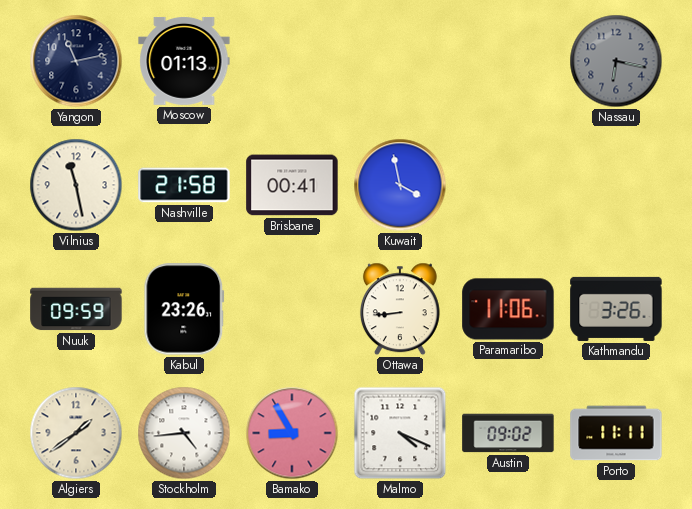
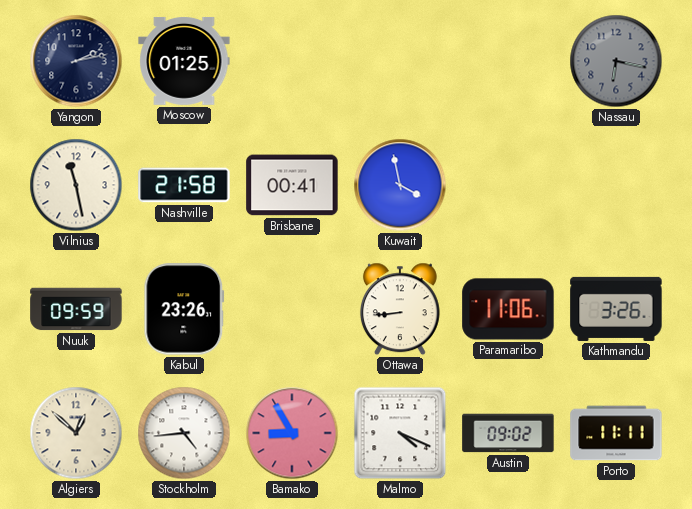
Yangon: 11:13 -> 2:13 (76, 61)
Moscow: 01:13 -> 01:25 (184, 61)
Algiers: 1:39 -> 12:52 (76, 433)
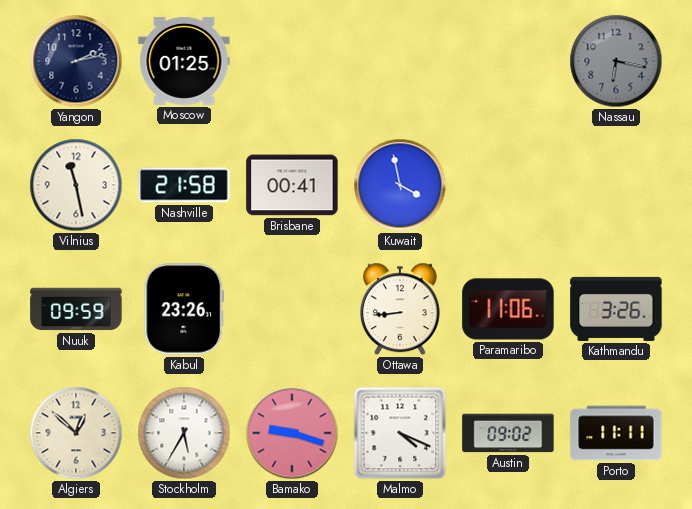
Stockholm: 4:44 -> 5:35 (184, 433)
Bamako: 8:55 -> 9:18 (292, 433)
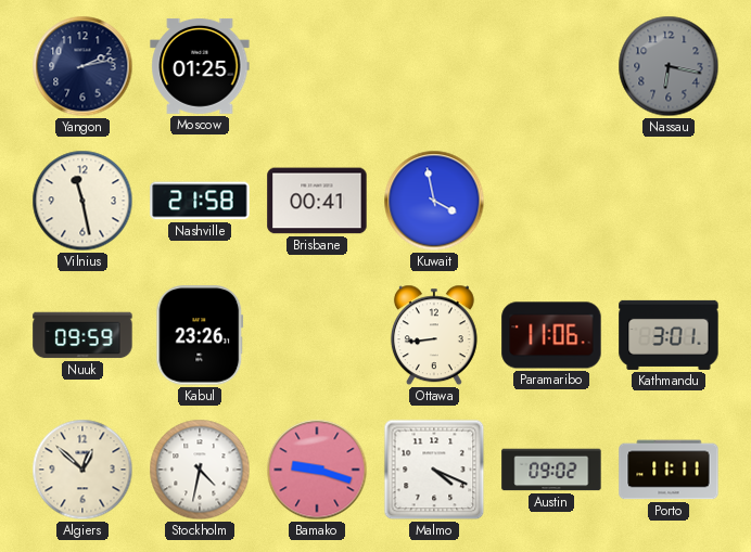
Kathmandu: 3:26 -> 3:01 (669, 335)
Stockholm: 5:35 -> 4:32 (200, 470)
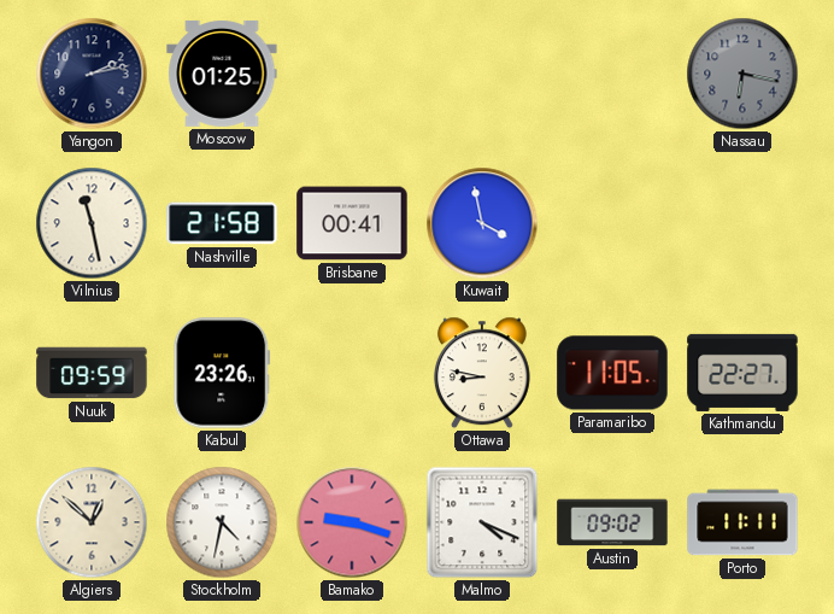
Ottawa: 8:44 -> 8:47 (482, 373)
Paramaribo: 11:06 -> 11:05 (612, 373)
Kathmandu: 3:01 -> 22:27 (742, 373)
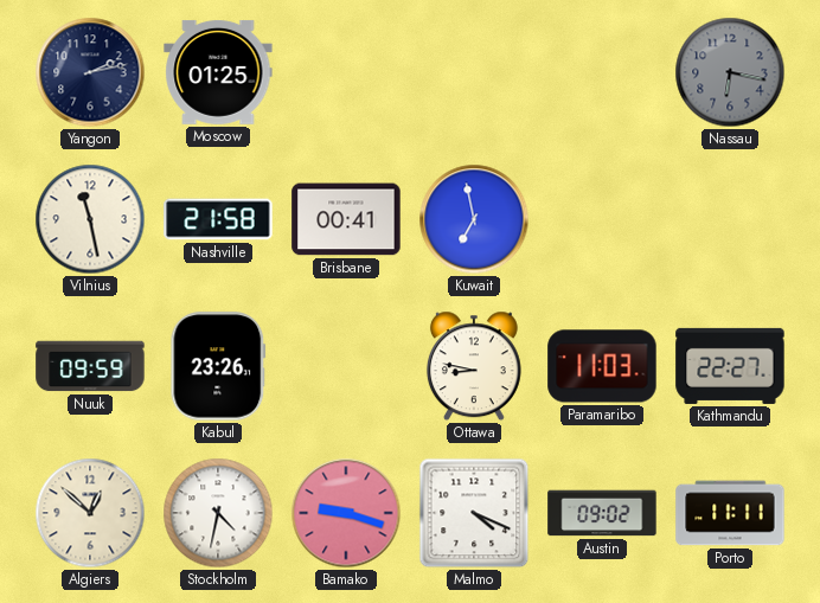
Kuwait: 3:58 -> 6:58 (474, 219)
Paramaribo: 11:05 -> 11:03 (602, 366)
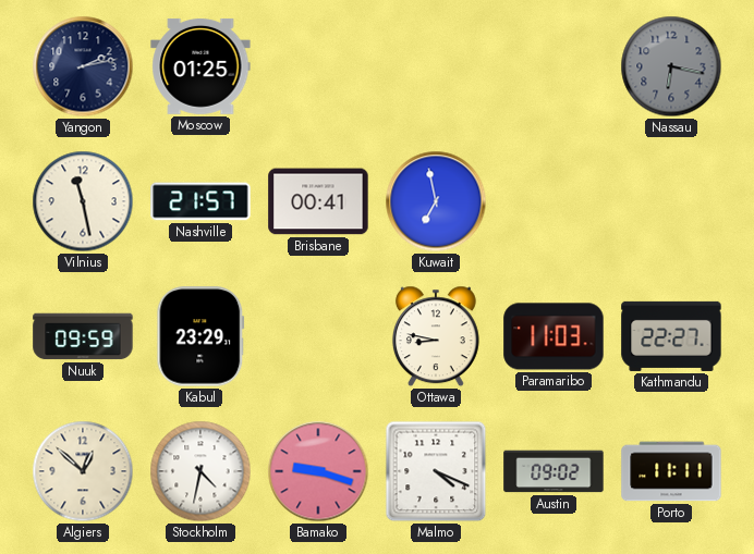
Nashville: 21:58 -> 21:57 (200, 201)
Kabul: 23:26 -> 23:29 (200, 336)
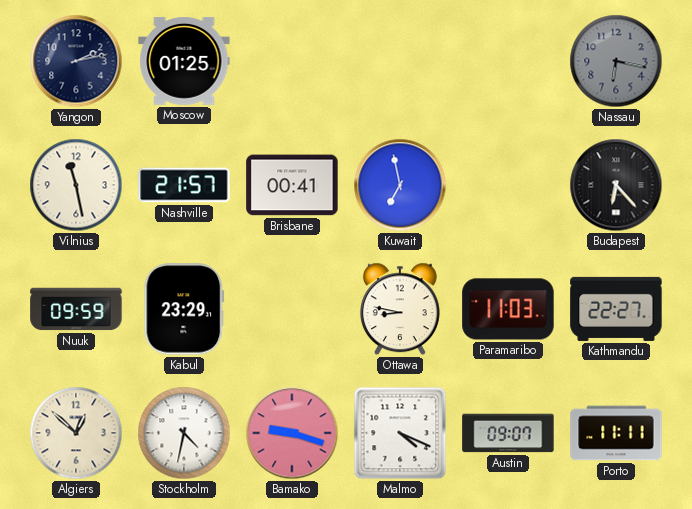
Budapest: none -> 6:23 (616, 185)
Austin: 09:02 -> 09:07 (508, 433)
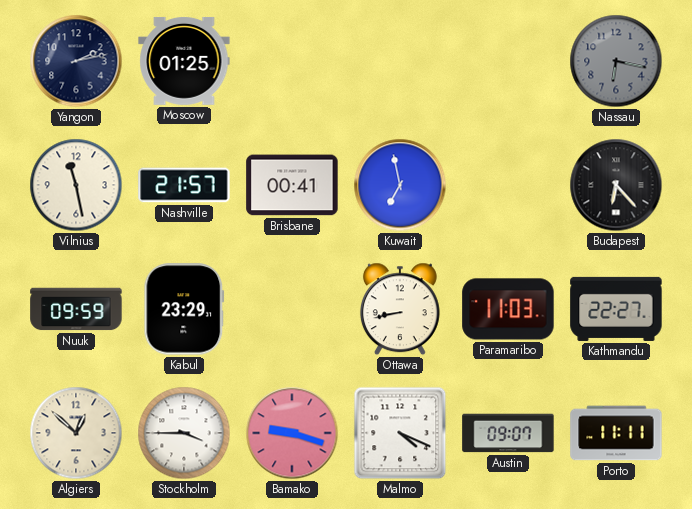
Ottawa: 8:47 -> 8:43 (400, 309)
Stockholm: 4:32 -> 3:45 (184, 433)
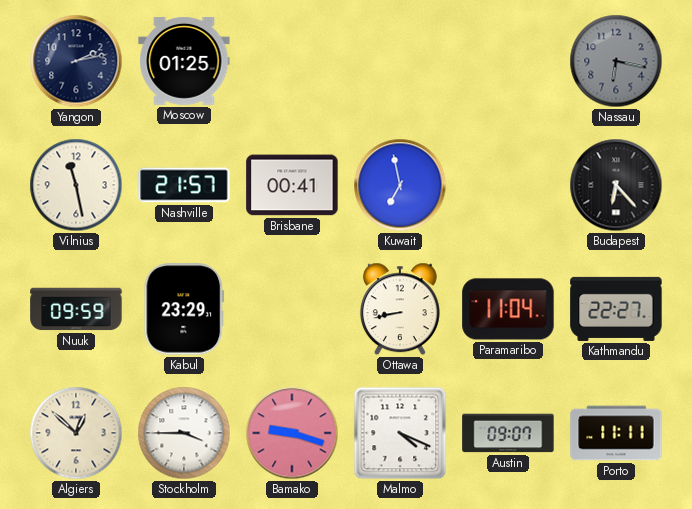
Paramaribo: 11:03 -> 11:04 (508, 309)
